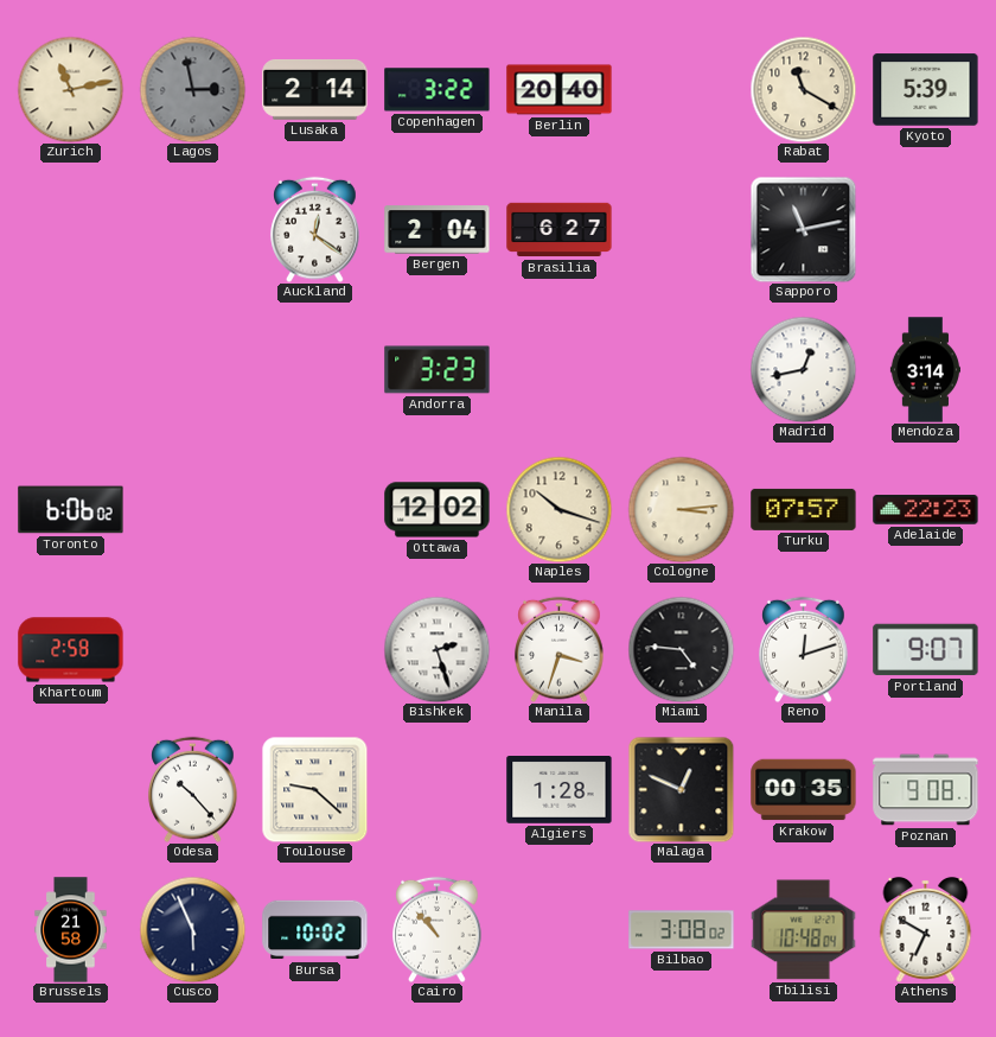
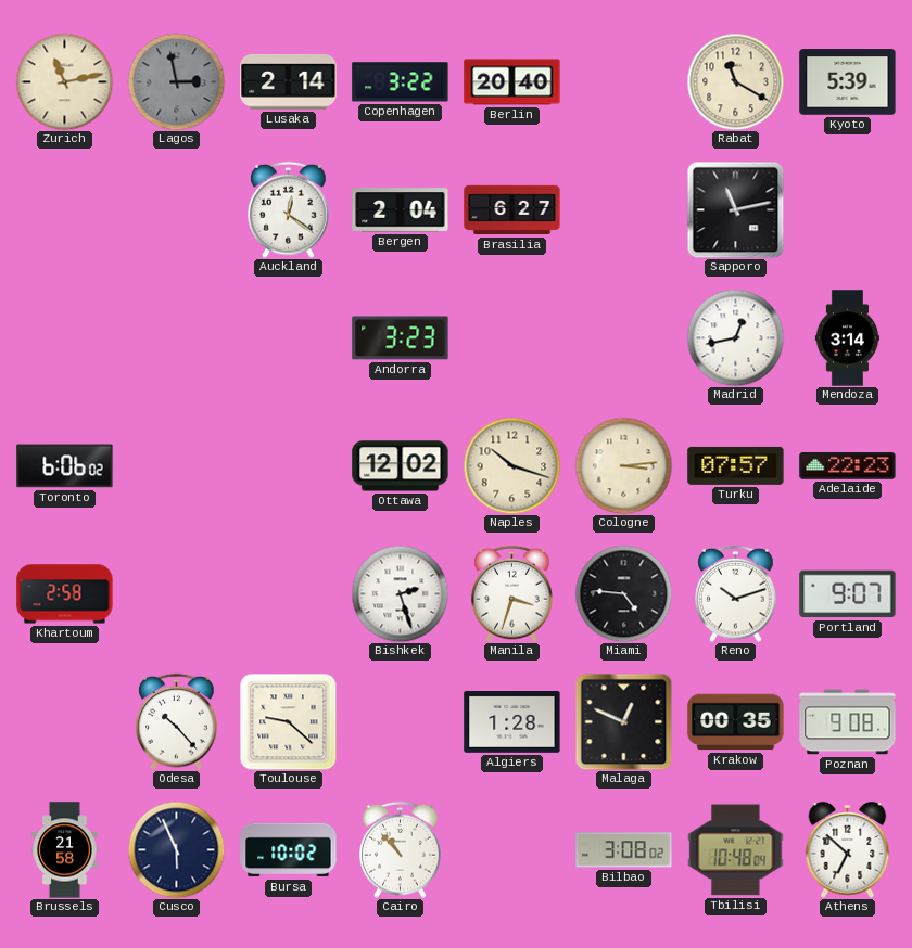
Reno: 12:12 -> 10:12 (736, 593)
Athens: 6:50 -> 6:52 (848, 849)
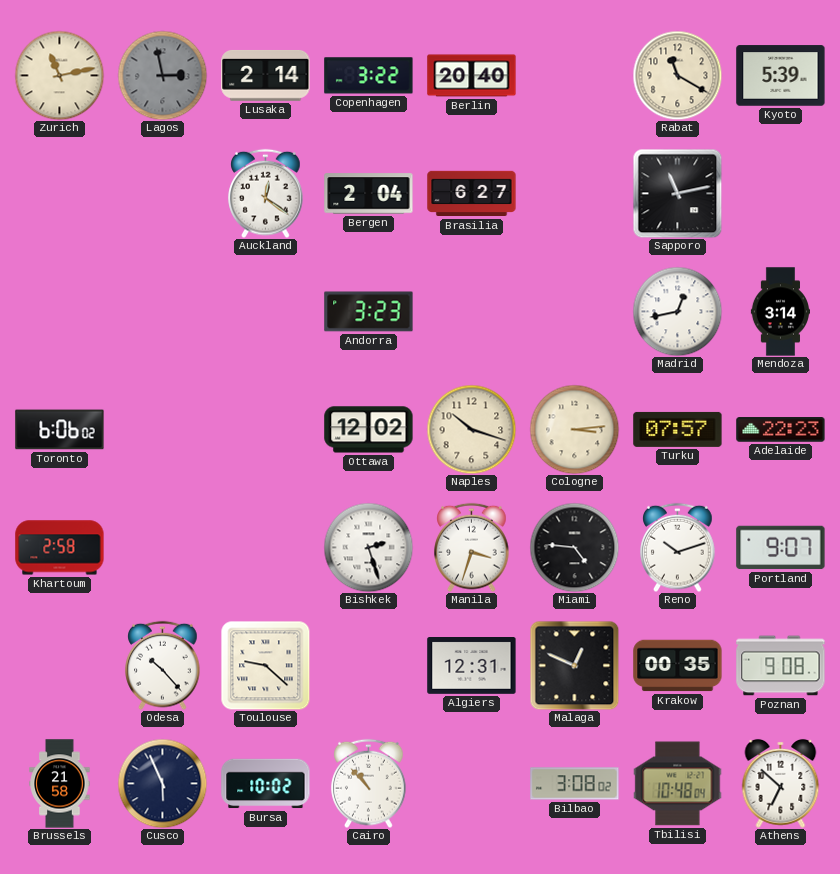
Algiers: 1:28 -> 12:31 (472, 666)
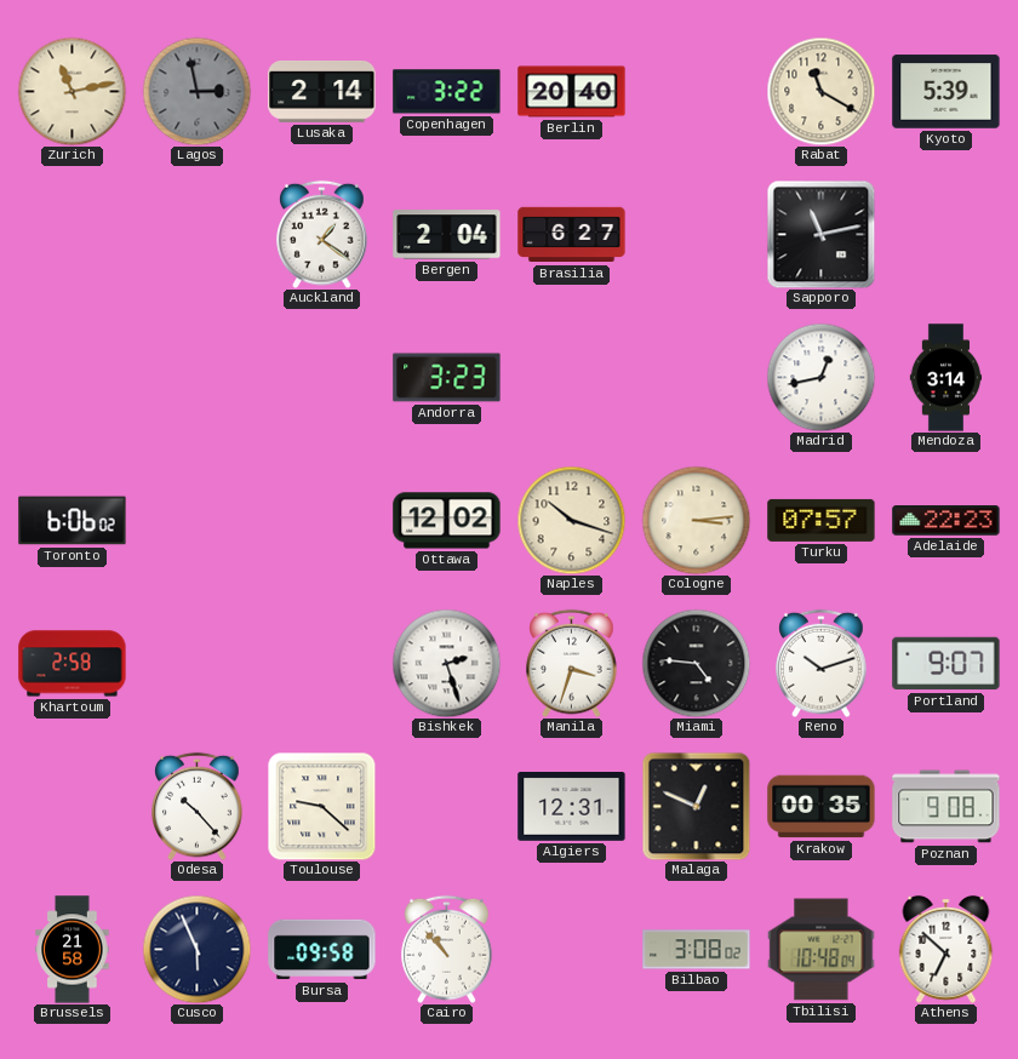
Auckland: 12:21 -> 1:21 (322, 234)
Bursa: 10:02 -> 09:58 (322, 950)
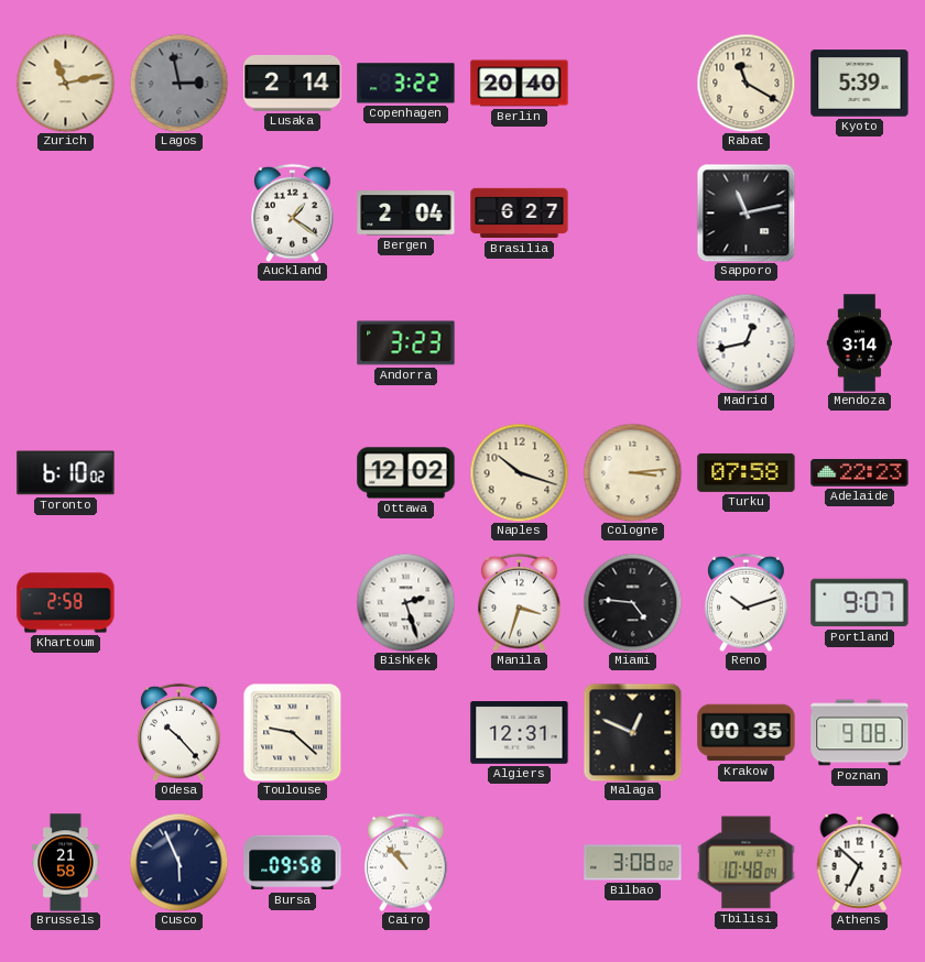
Toronto: 6:06 -> 6:10 (66, 473)
Turku: 07:57 -> 07:58 (747, 472)
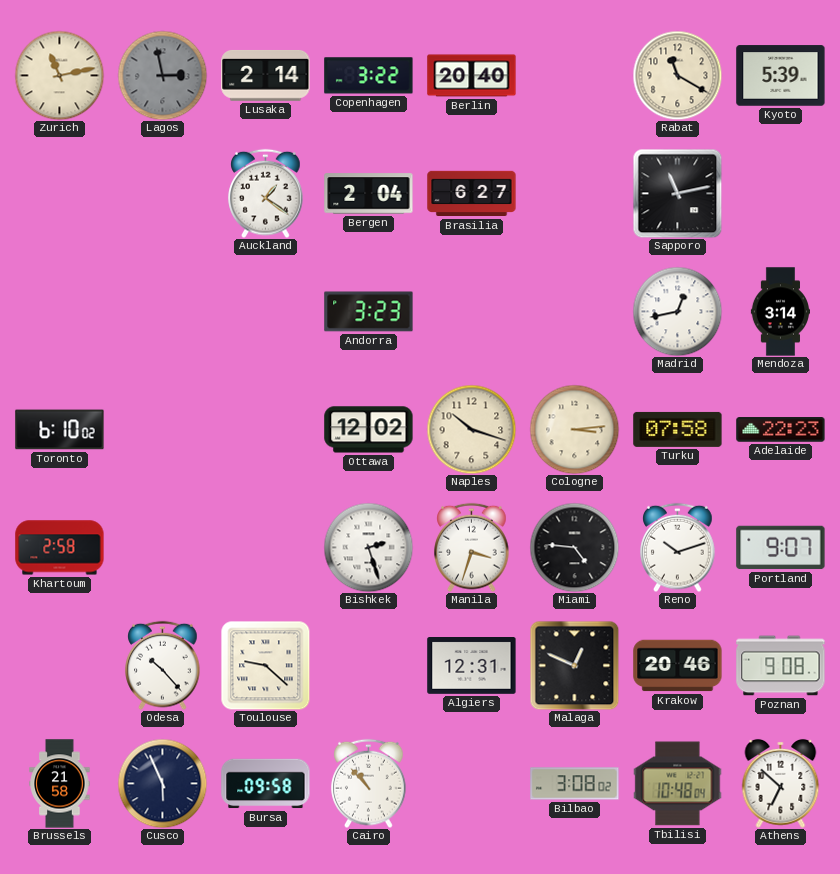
Krakow: 00:35 -> 20:46 (678, 666)
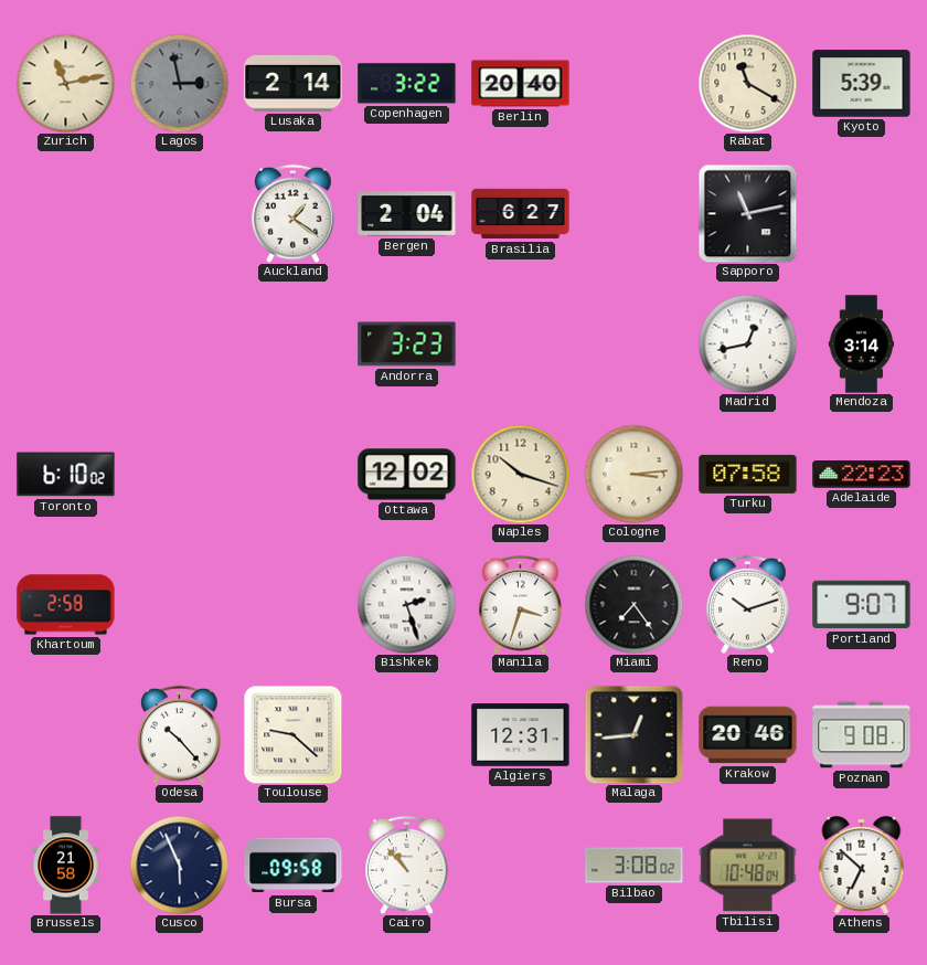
Miami: 4:46 -> 7:24 (633, 604)
Malaga: 12:49 -> 12:44 (633, 734)
